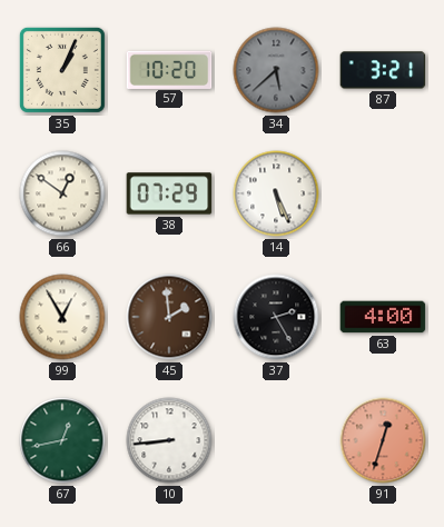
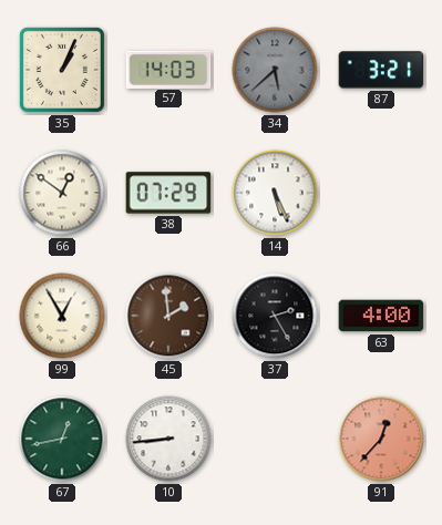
57: 10:20 -> 14:03 (168, 69)
91: 12:33 -> 12:37 (381, 439)
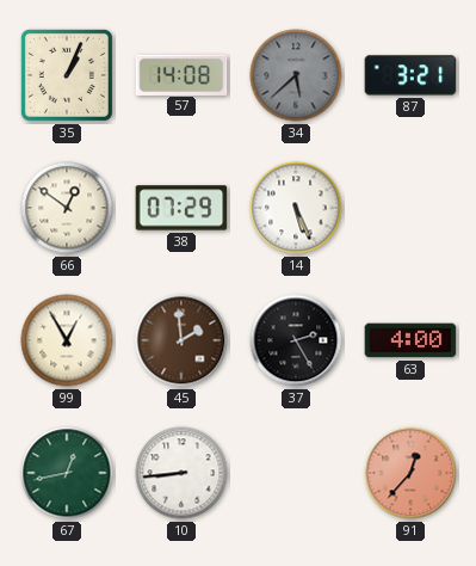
57: 14:03 -> 14:08 (181, 74)
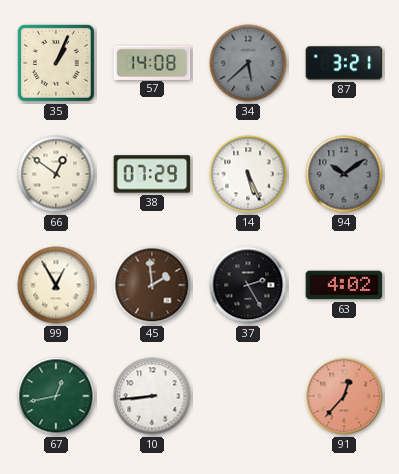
94: none -> 10:09 (344, 174)
63: 4:00 -> 4:02 (344, 285)
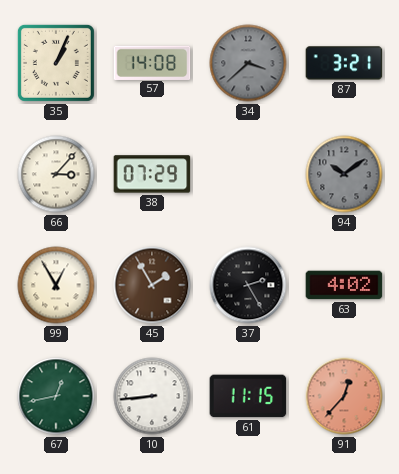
34: 5:38 -> 3:38 (248, 63)
66: 12:51 -> 3:07 (56, 174)
14: 5:26 -> none (248, 174)
45: 1:59 -> 1:55 (152, 285)
61: none -> 11:15 (248, 396)
